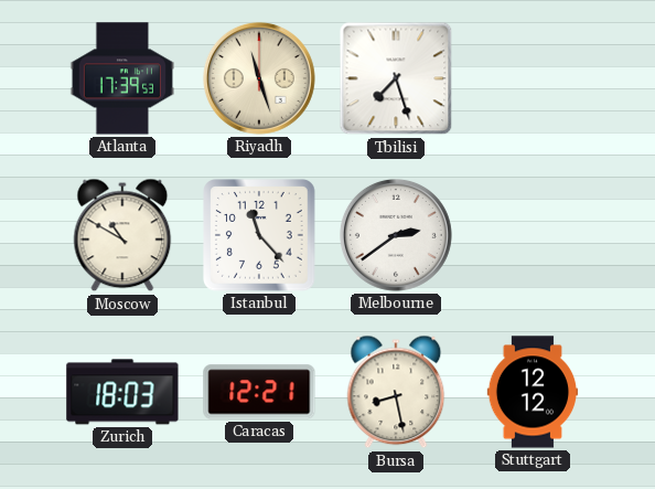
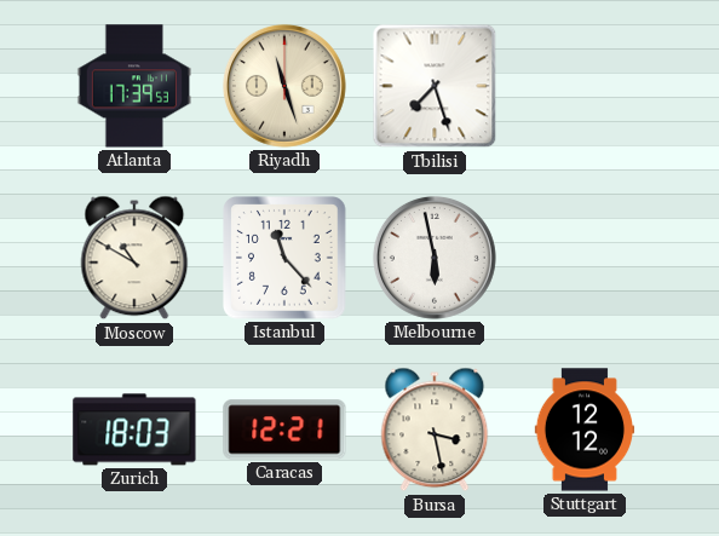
Melbourne: 2:39 -> 5:58 (435, 258)
Bursa: 8:28 -> 3:28 (435, 430)
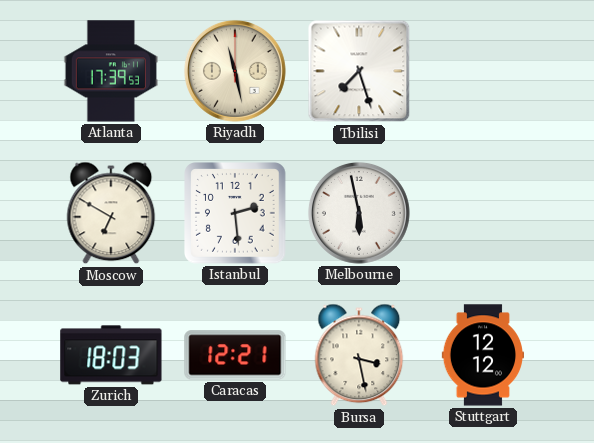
Riyadh: 11:27 -> 11:28 (235, 71)
Moscow: 10:50 -> 6:50 (111, 213)
Istanbul: 11:23 -> 2:29 (236, 214)
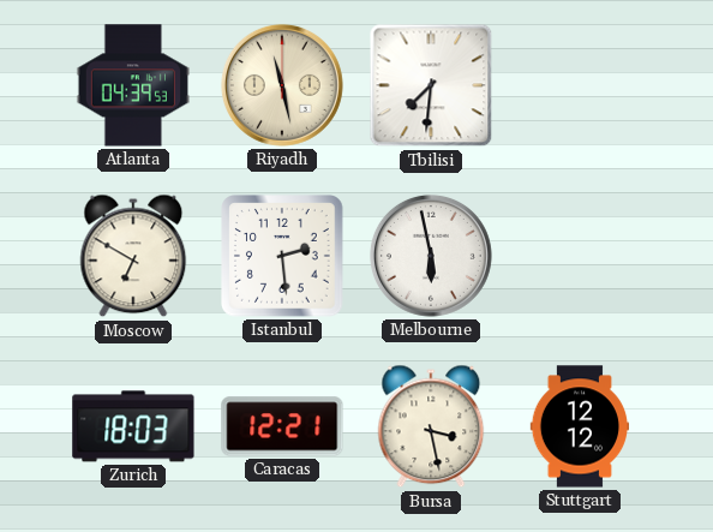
Atlanta: 17:39 -> 04:39 (133, 85)
Tbilisi: 7:27 -> 7:31 (431, 85)
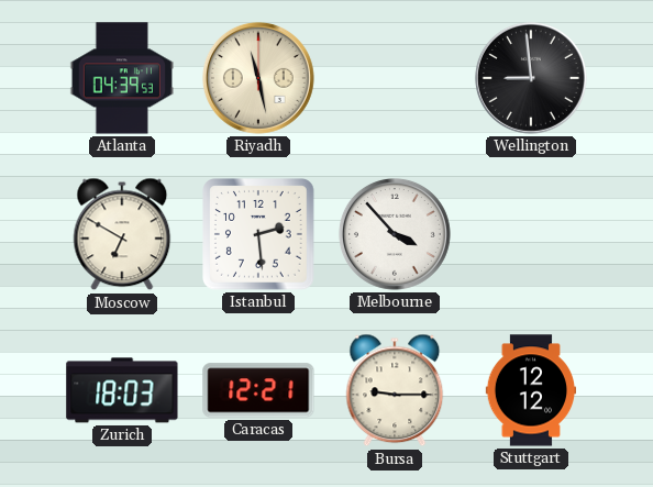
Tbilisi: 7:31 -> none (431, 85)
Wellington: none -> 8:59 (531, 78)
Melbourne: 5:58 -> 3:53 (395, 234)
Bursa: 3:28 -> 9:15 (395, 390)
